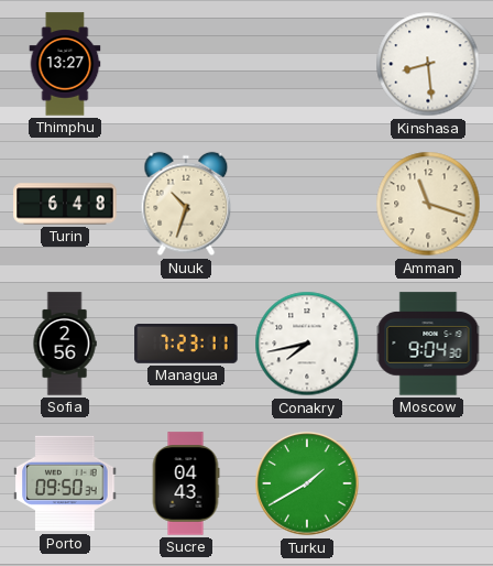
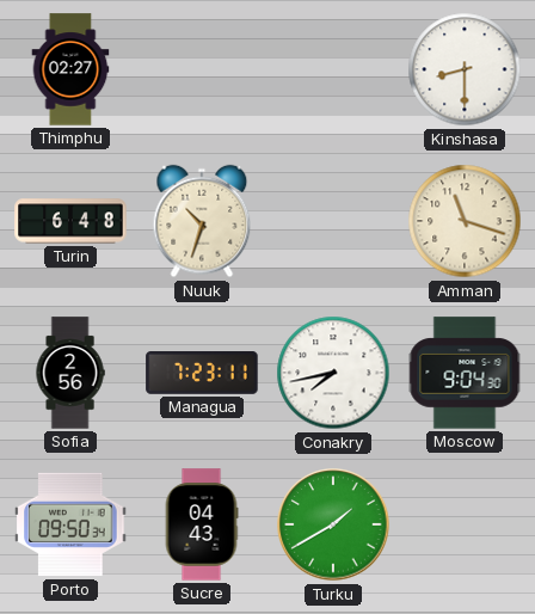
Thimphu: 13:27 -> 02:27 (70, 69)
Kinshasa: 8:29 -> 8:30 (465, 69)
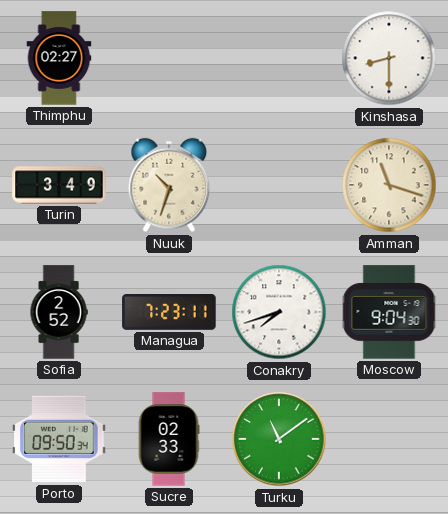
Turin: 6:48 -> 3:49 (59, 185)
Sofia: 2:56 -> 2:52 (59, 312)
Conakry: 7:43 -> 7:42 (279, 312)
Sucre: 04:43 -> 02:33 (169, 439)
Turku: 1:40 -> 11:09 (279, 439)
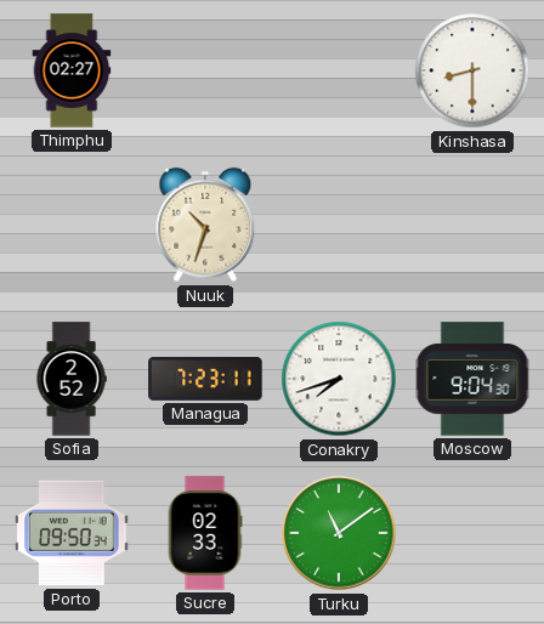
Turin: 3:49 -> none (59, 185)
Amman: 11:18 -> none (389, 185)
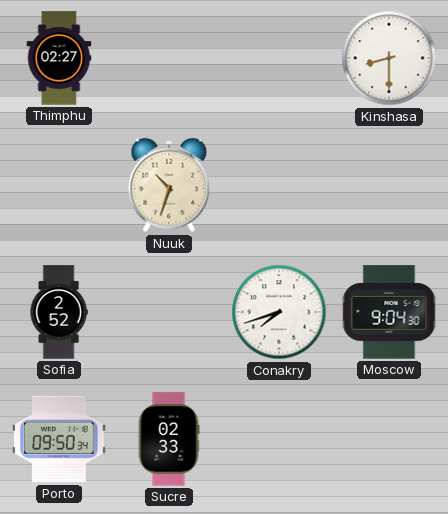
Managua: 7:23 -> none (205, 380)
Turku: 11:09 -> none (339, 533)
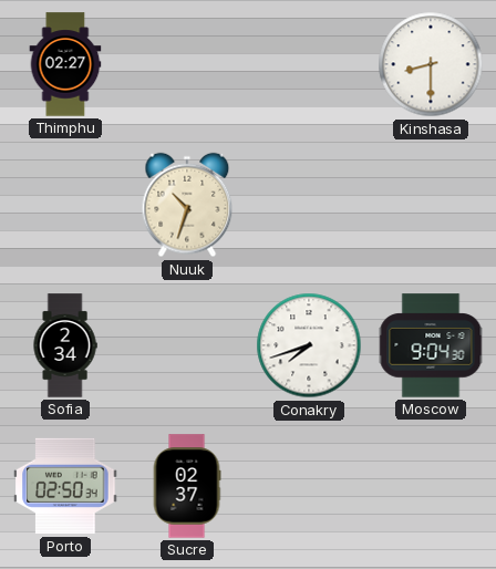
Sofia: 2:52 -> 2:34 (65, 345)
Porto: 09:50 -> 02:50 (65, 486)
Sucre: 02:33 -> 02:37 (187, 486)
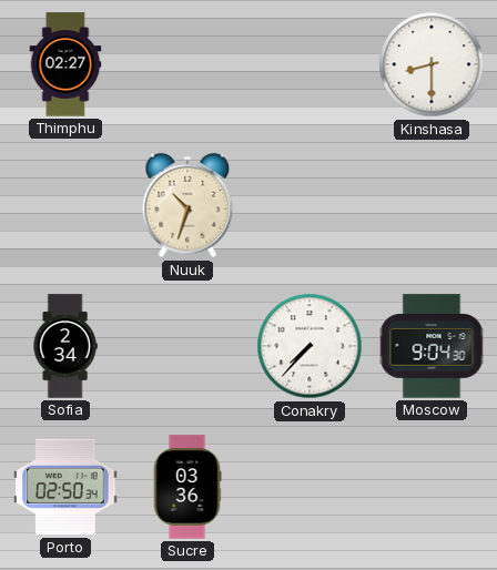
Conakry: 7:42 -> 7:37 (310, 346)
Sucre: 02:37 -> 03:36 (187, 487)
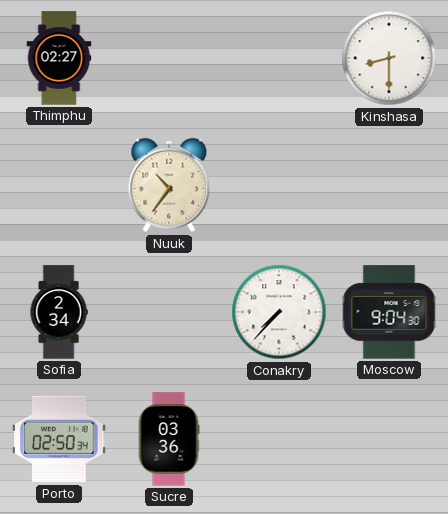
Nuuk: 10:33 -> 10:36 (169, 185)
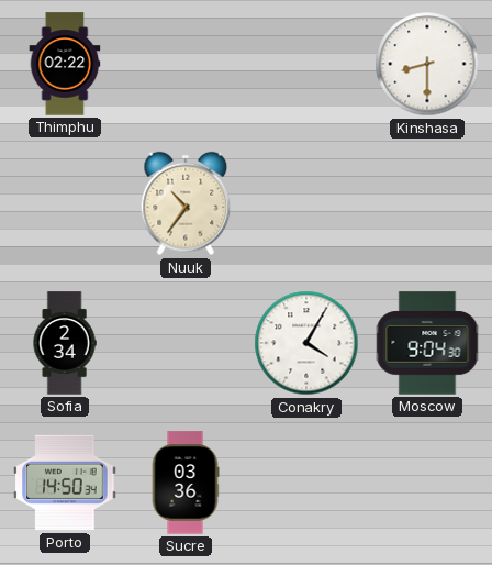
Thimphu: 02:27 -> 02:22 (65, 64)
Conakry: 7:37 -> 4:05 (306, 343)
Porto: 02:50 -> 14:50 (65, 483)
